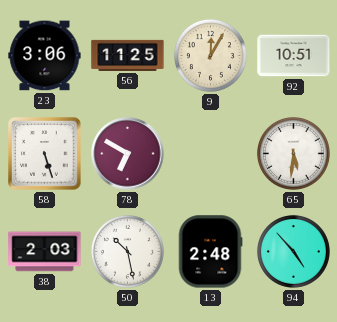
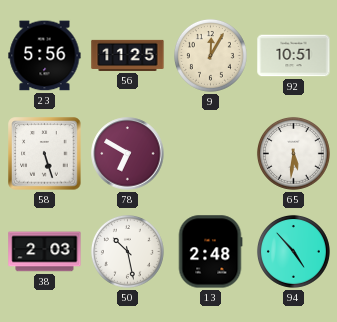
23: 3:06 -> 5:56 (45, 56)
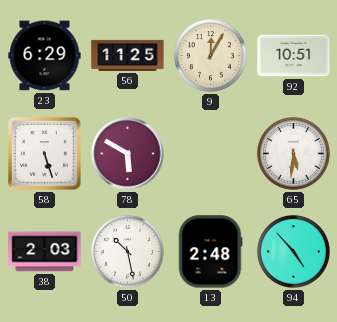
23: 5:56 -> 6:29 (45, 56)
78: 6:50 -> 5:50 (128, 154)
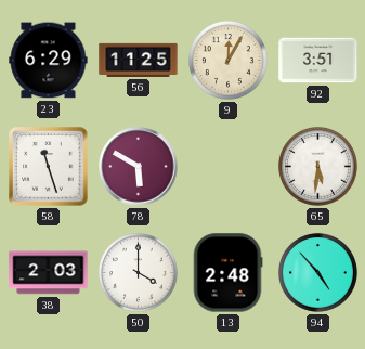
92: 10:51 -> 3:51 (318, 61)
58: 5:27 -> 11:27 (49, 167)
50: 10:28 -> 4:00 (138, 272)
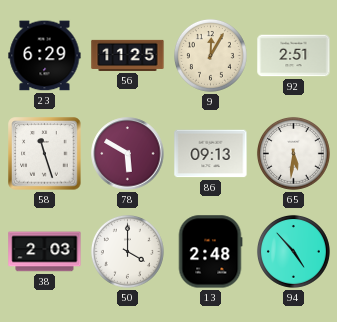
92: 3:51 -> 2:51 (294, 56)
86: none -> 09:13 (211, 154)
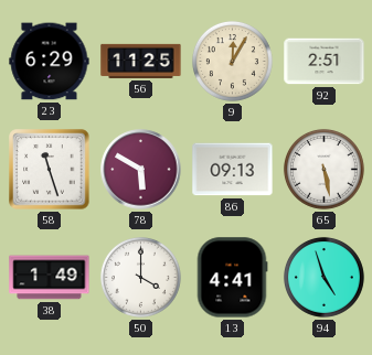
65: 5:31 -> 5:28 (323, 169)
38: 2:03 -> 1:49 (50, 278)
13: 2:48 -> 4:41 (232, 278)
94: 4:53 -> 4:57 (323, 277)
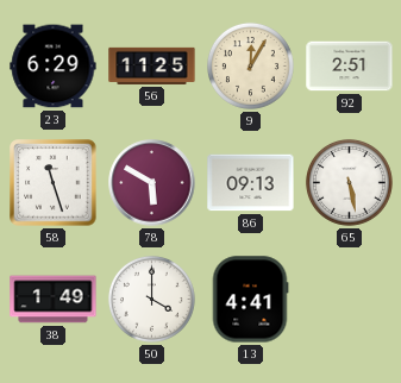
94: 4:57 -> none (323, 277)
